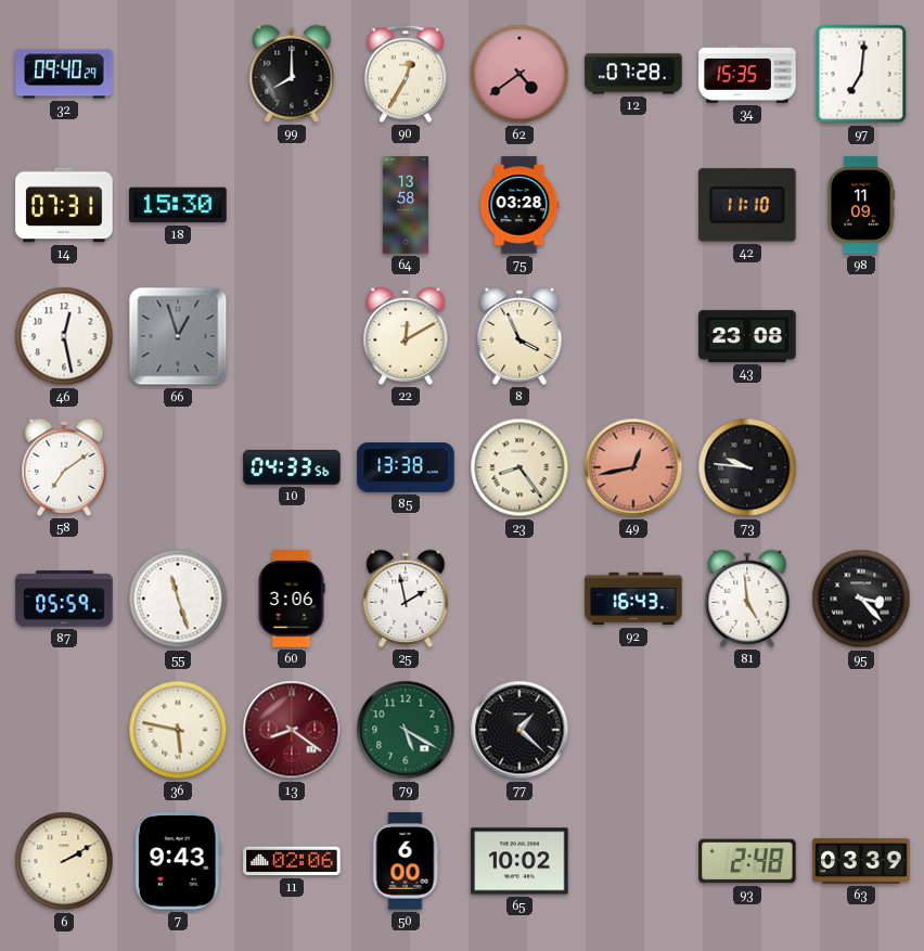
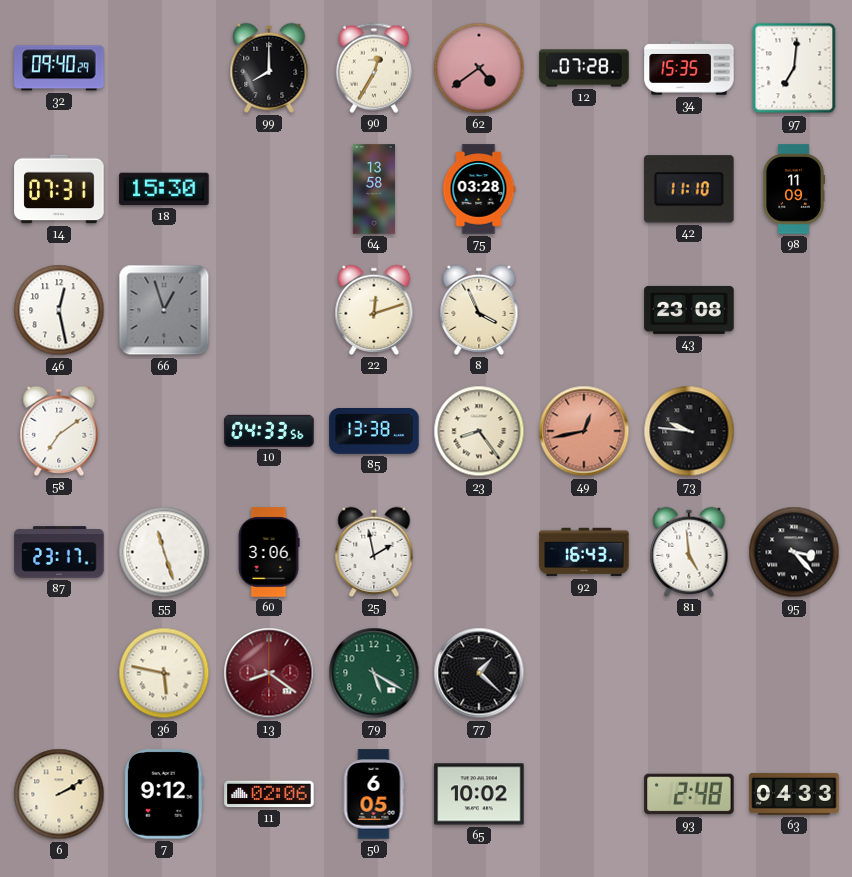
22: 12:10 -> 12:12 (374, 310)
87: 05:59 -> 23:17 (59, 552)
7: 9:43 -> 9:12 (164, 794)
50: 6:00 -> 6:05 (374, 794)
63: 03:39 -> 04:33 (794, 794)
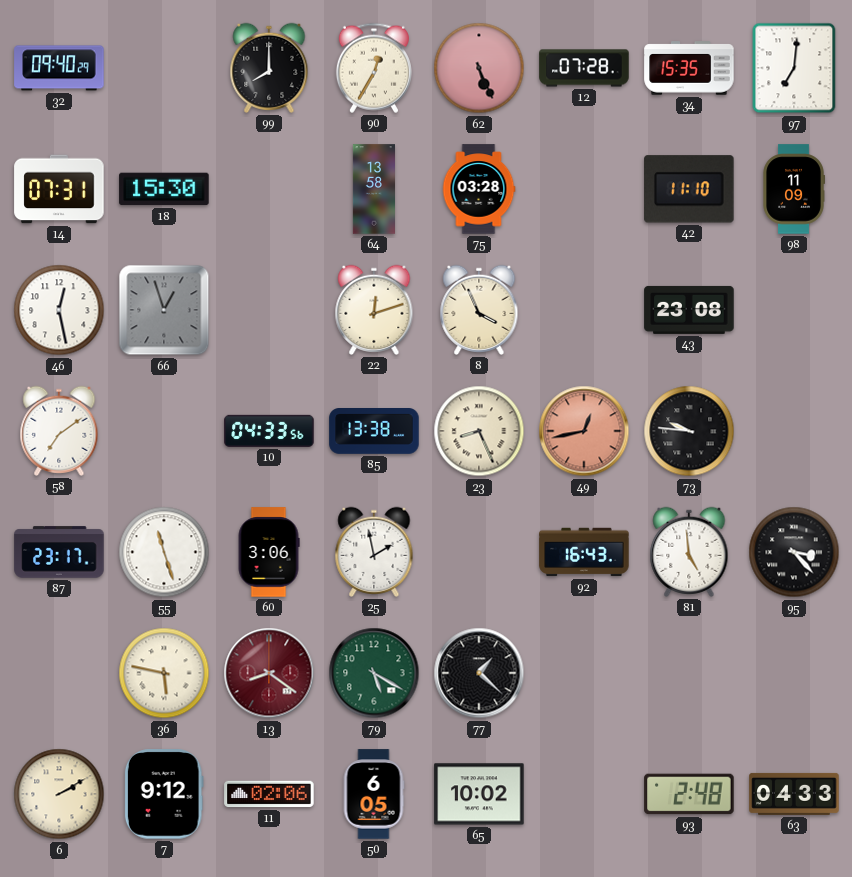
62: 4:39 -> 5:26 (479, 68)
23: 8:24 -> 8:26 (479, 431)
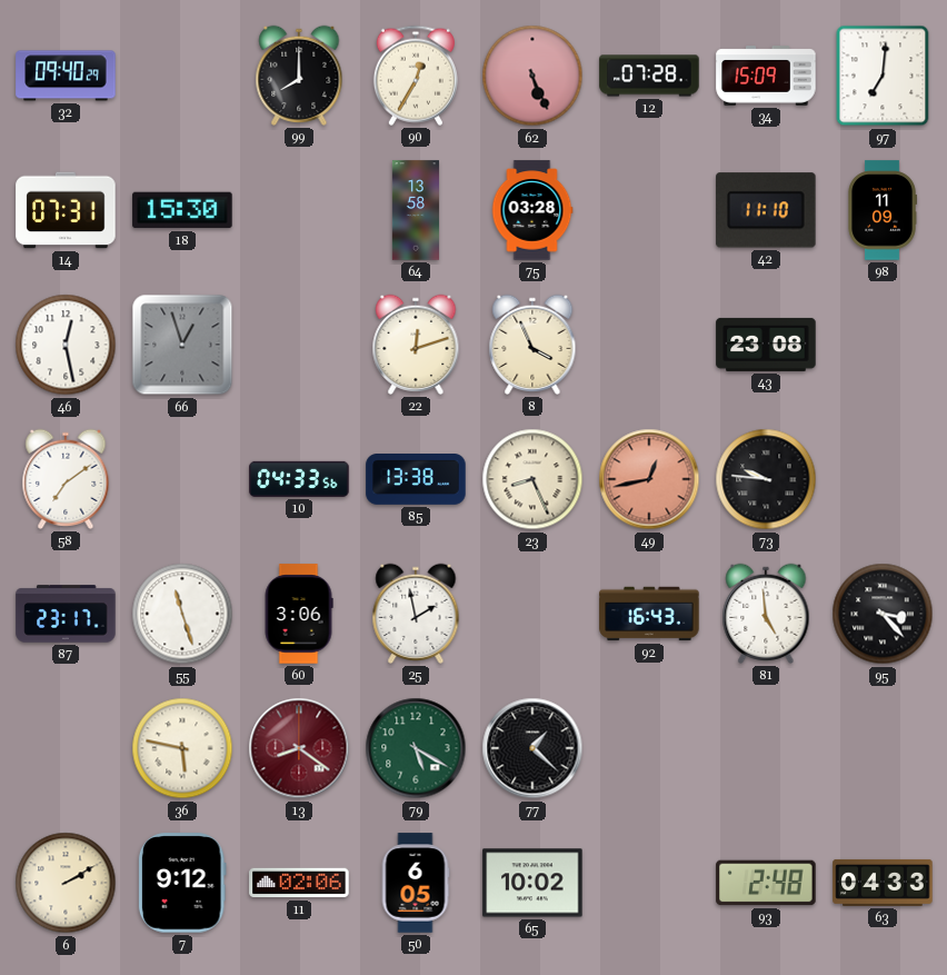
34: 15:35 -> 15:09 (766, 76)
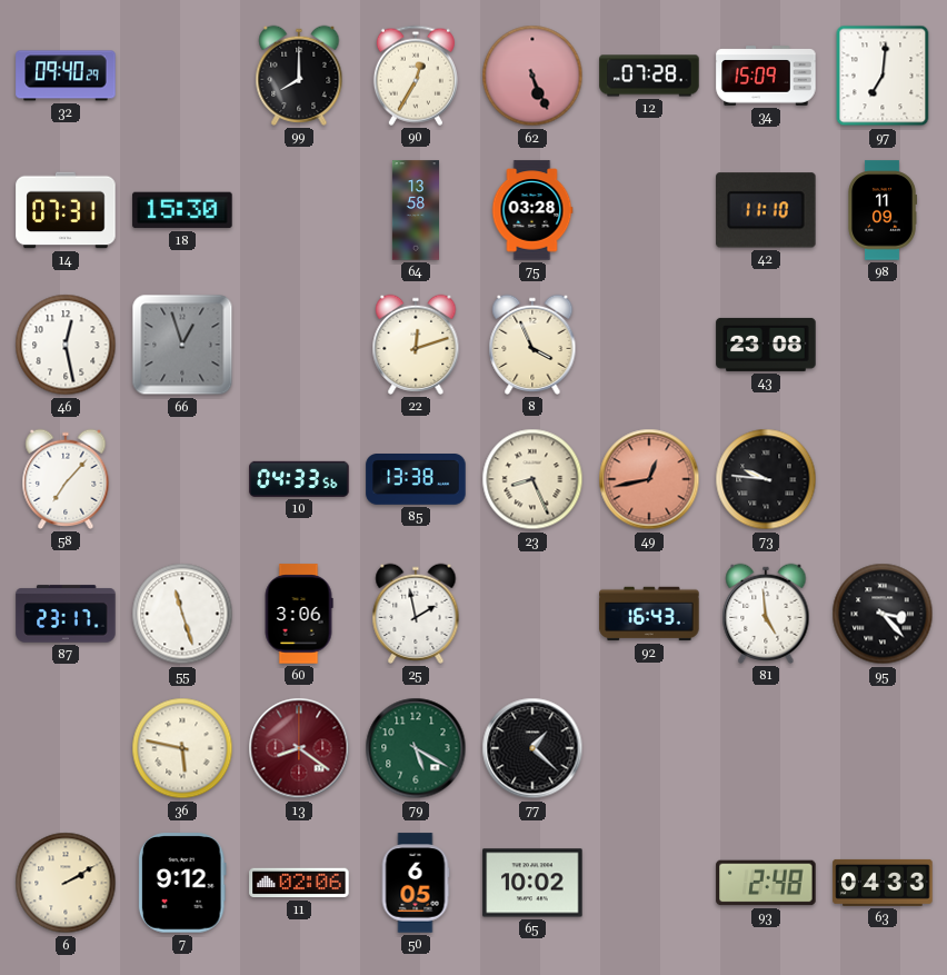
58: 7:09 -> 7:07 (66, 479)
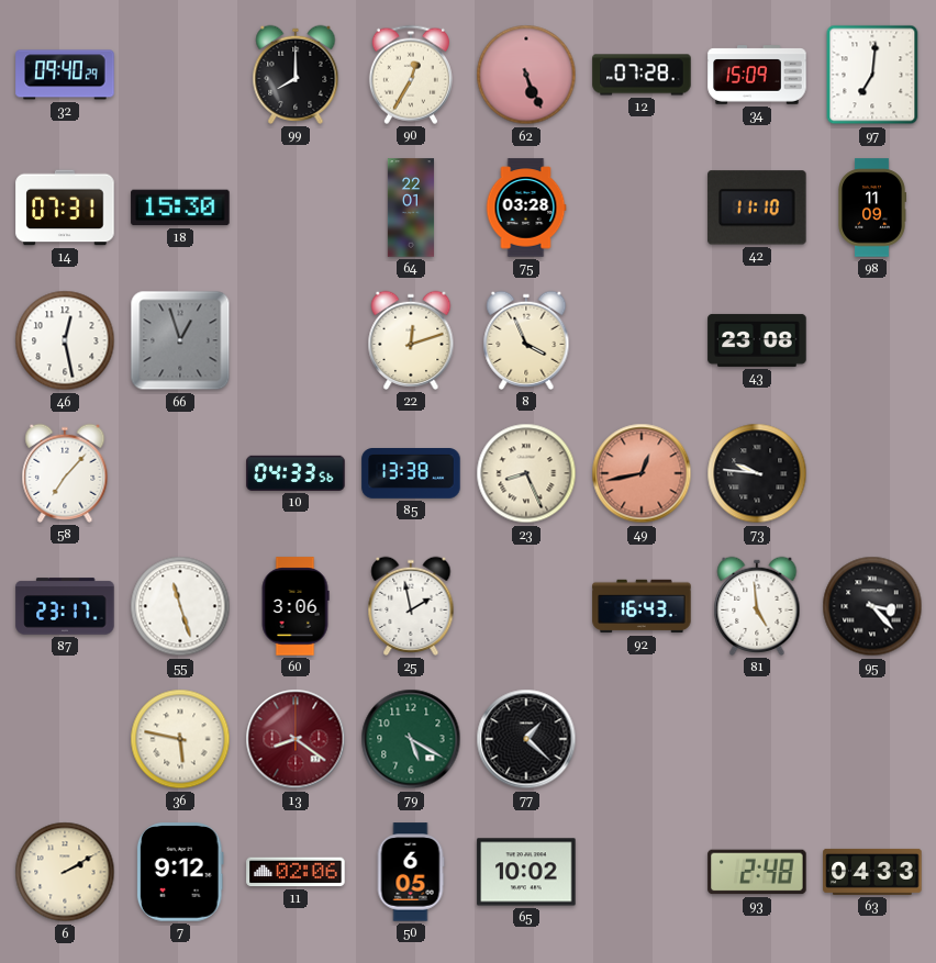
64: 13:58 -> 22:01 (410, 208)
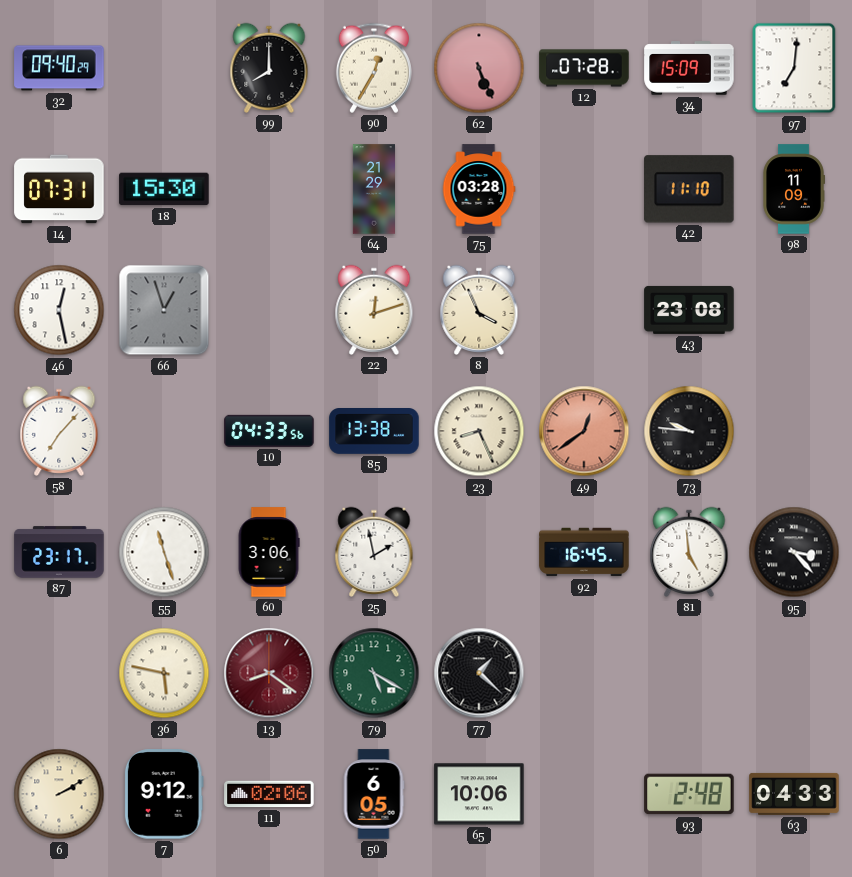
64: 22:01 -> 21:29 (373, 189)
49: 12:43 -> 12:39 (584, 431)
92: 16:43 -> 16:45 (584, 552)
65: 10:02 -> 10:06 (479, 794)
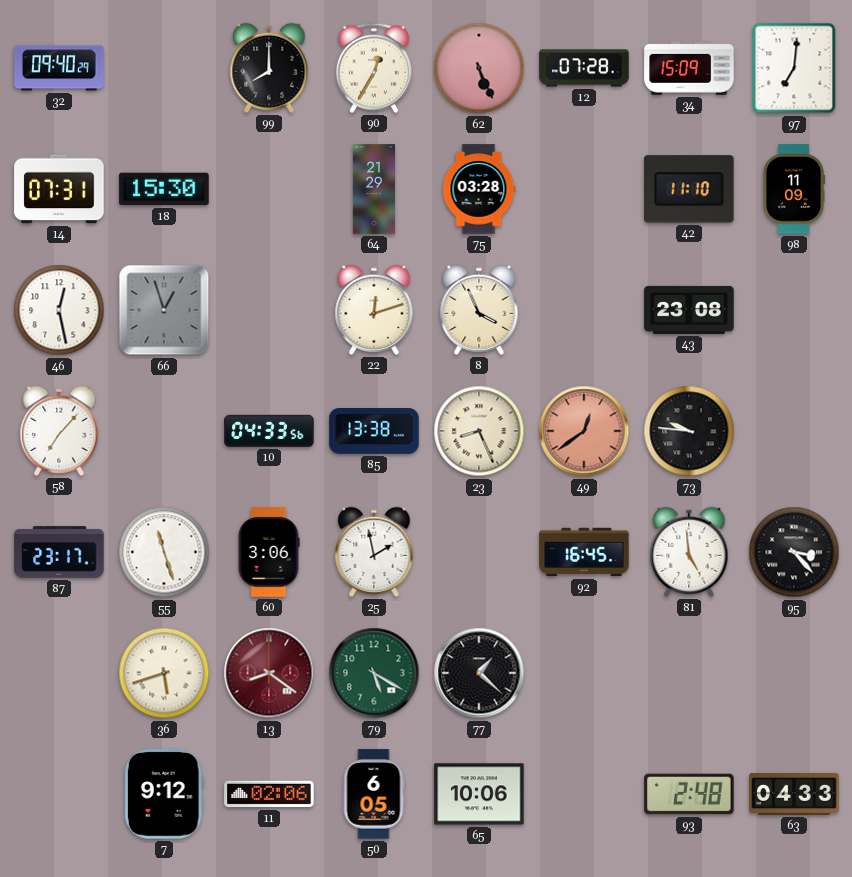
36: 5:47 -> 5:42 (164, 673)
6: 2:10 -> none (59, 794)
